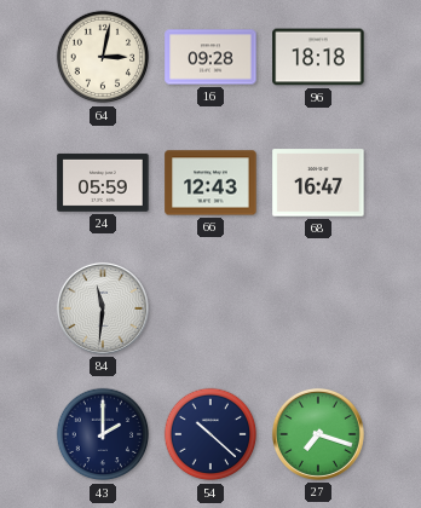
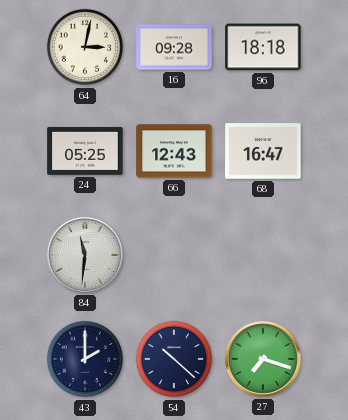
24: 05:59 -> 05:25 (85, 151)
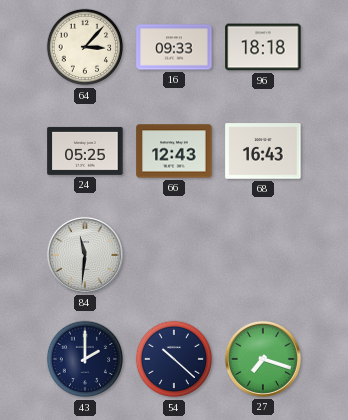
64: 3:02 -> 3:07 (85, 47)
16: 09:28 -> 09:33 (174, 47)
68: 16:47 -> 16:43 (263, 151)
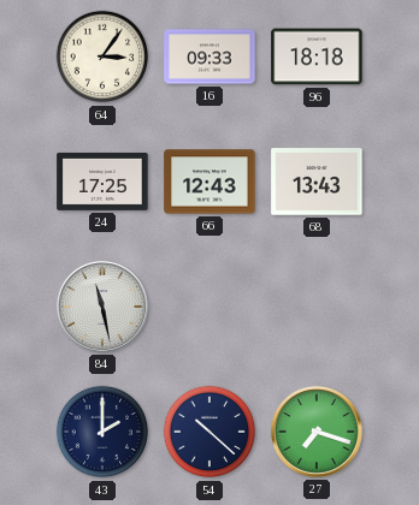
64: 3:07 -> 3:06 (102, 57)
24: 05:25 -> 17:25 (102, 182)
68: 16:43 -> 13:43 (317, 182)
84: 11:31 -> 11:28 (102, 307)
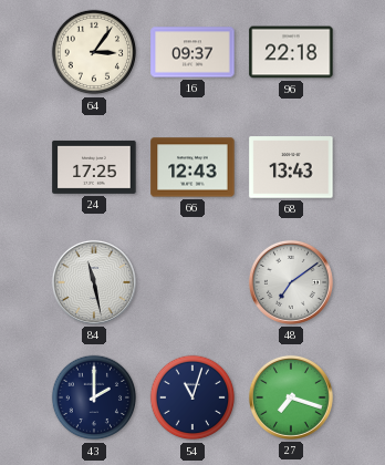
16: 09:33 -> 09:37 (192, 52)
96: 18:18 -> 22:18 (291, 52)
48: none -> 7:09 (291, 282)
54: 10:22 -> 11:03 (192, 397)
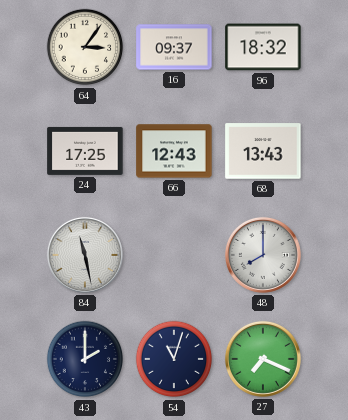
96: 22:18 -> 18:32 (263, 47)
48: 7:09 -> 8:00 (263, 255)
27: 7:18 -> 7:19 (263, 359)
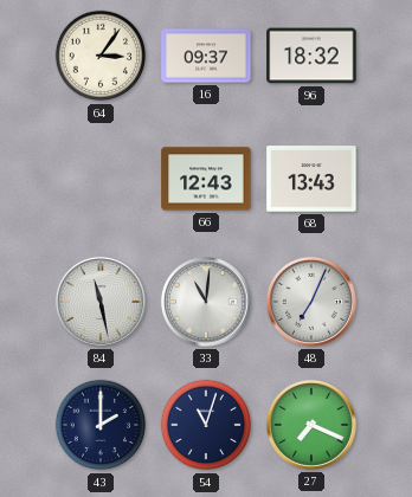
24: 17:25 -> none (85, 151)
33: none -> 11:01 (206, 302)
48: 8:00 -> 7:04 (311, 302)
